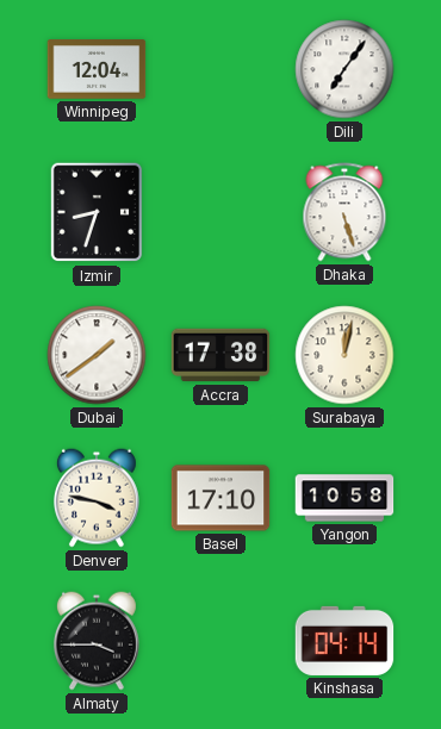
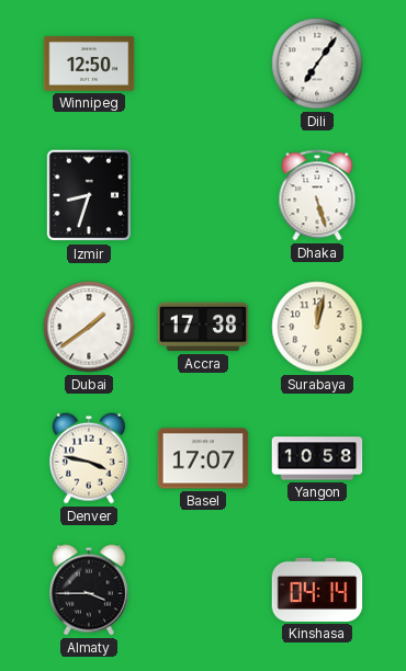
Winnipeg: 12:04 -> 12:50 (89, 64)
Basel: 17:10 -> 17:07 (203, 458)
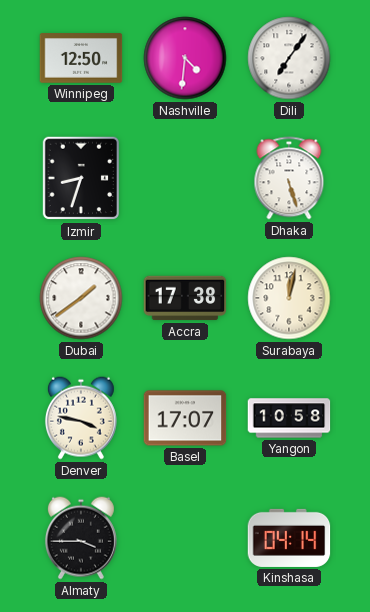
Nashville: none -> 4:31 (185, 58)
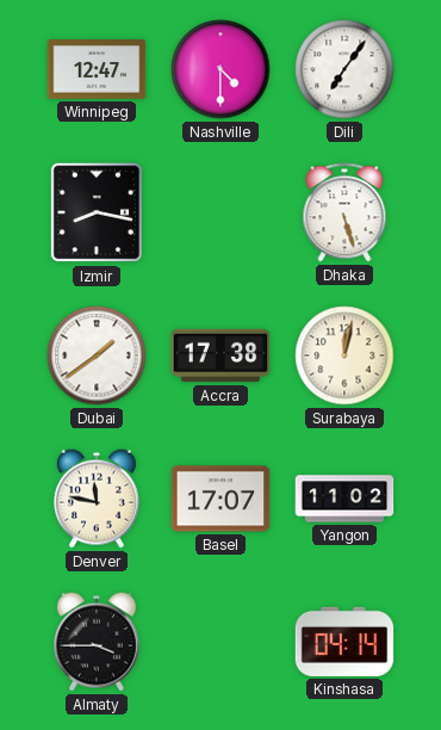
Winnipeg: 12:50 -> 12:47 (97, 69)
Nashville: 4:31 -> 4:30 (220, 69)
Izmir: 8:33 -> 8:17 (97, 212)
Denver: 3:47 -> 11:47 (97, 499)
Yangon: 10:58 -> 11:02 (344, 499)
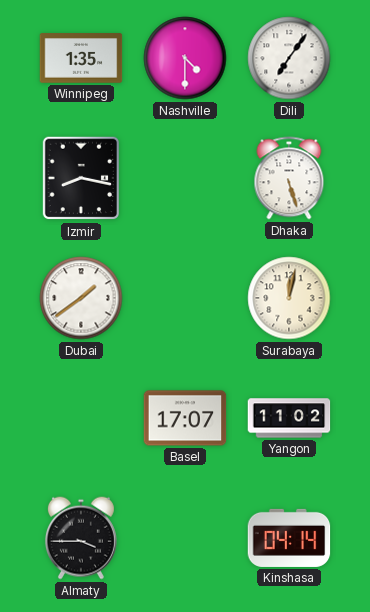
Winnipeg: 12:47 -> 1:35 (81, 58)
Accra: 17:38 -> none (220, 355)
Denver: 11:47 -> none (97, 499)
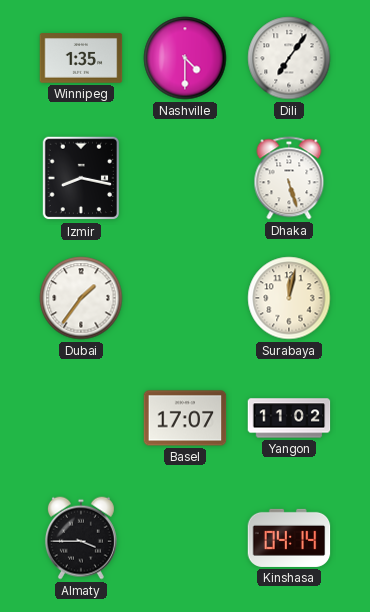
Dubai: 1:39 -> 1:36 (81, 298)
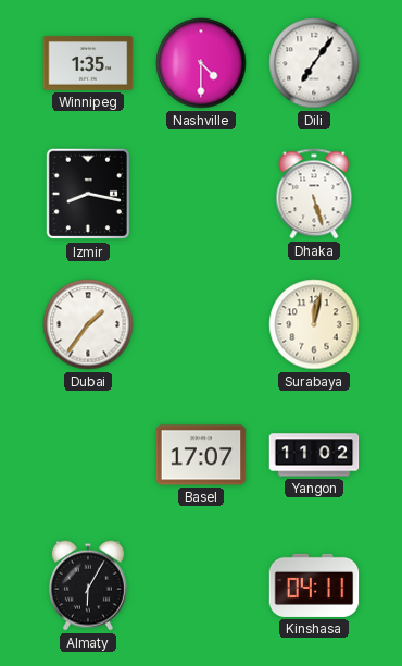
Almaty: 3:45 -> 6:05 (88, 585)
Kinshasa: 04:14 -> 04:11 (314, 585)
